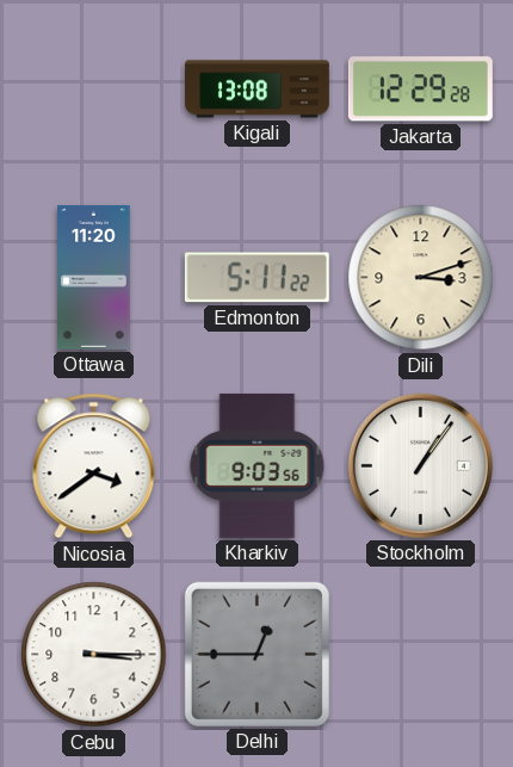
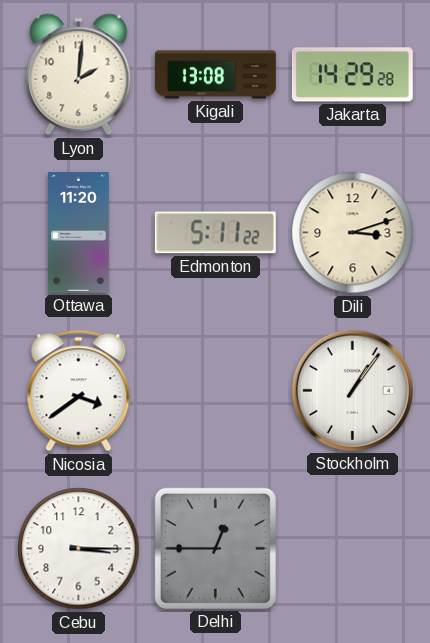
Lyon: none -> 2:01 (79, 75)
Jakarta: 12:29 -> 14:29 (352, 75)
Kharkiv: 9:03 -> none (258, 465)
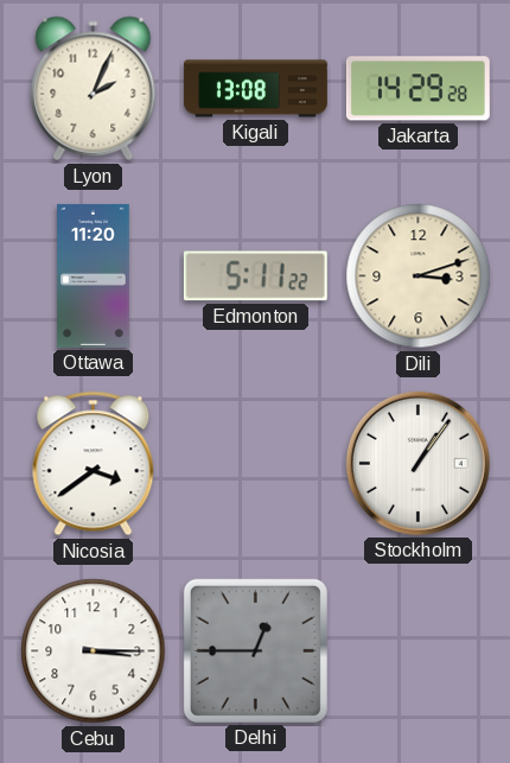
Lyon: 2:01 -> 2:04 (94, 89)
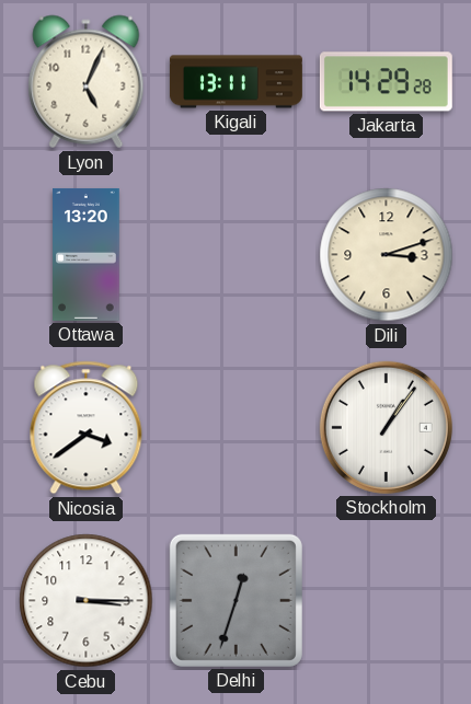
Lyon: 2:04 -> 5:04 (87, 82)
Kigali: 13:08 -> 13:11 (235, 82)
Ottawa: 11:20 -> 13:20 (87, 254)
Edmonton: 5:11 -> none (255, 276)
Delhi: 12:45 -> 12:33 (235, 600)
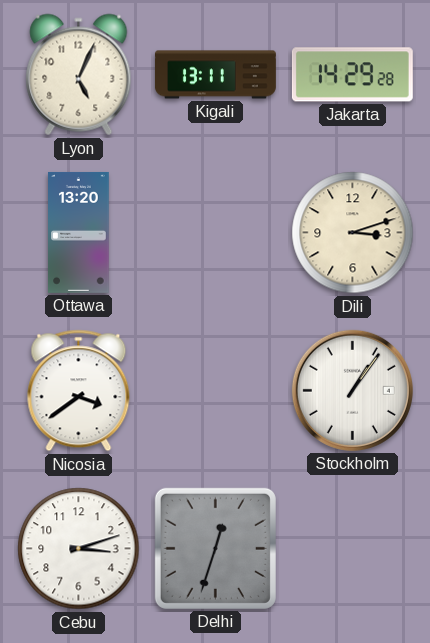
Cebu: 3:15 -> 3:12 (79, 549)
